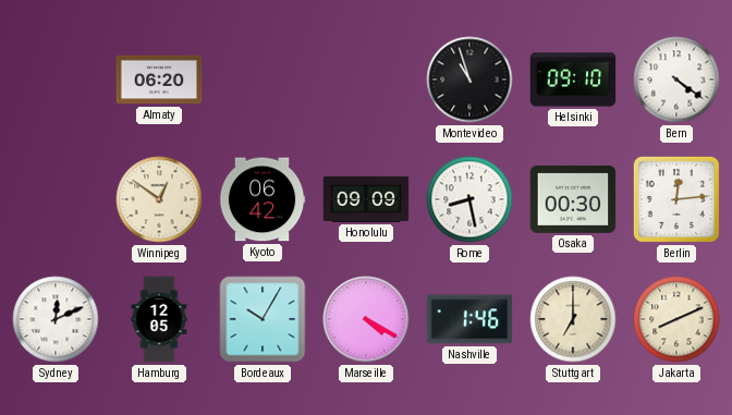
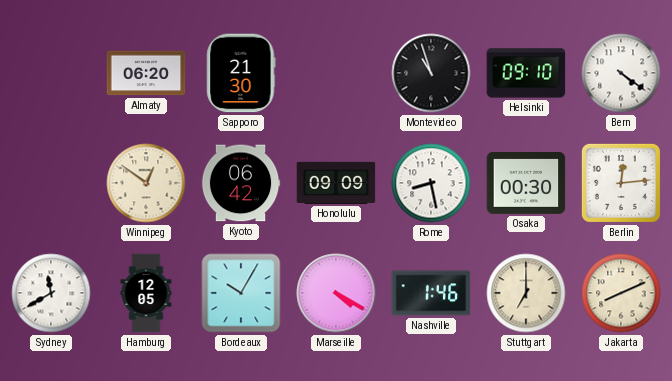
Sapporo: none -> 21:30 (241, 73)
Sydney: 12:11 -> 11:40 (51, 293)
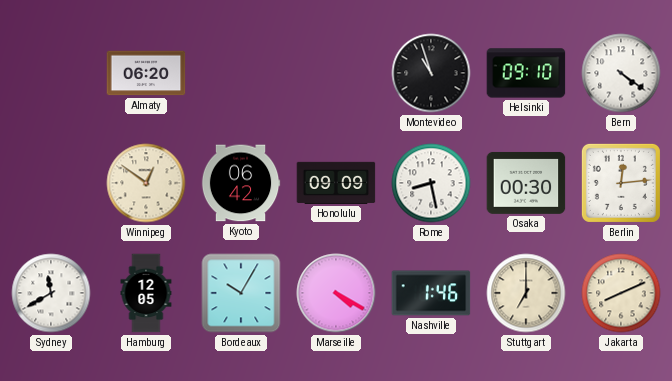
Sapporo: 21:30 -> none (241, 73)
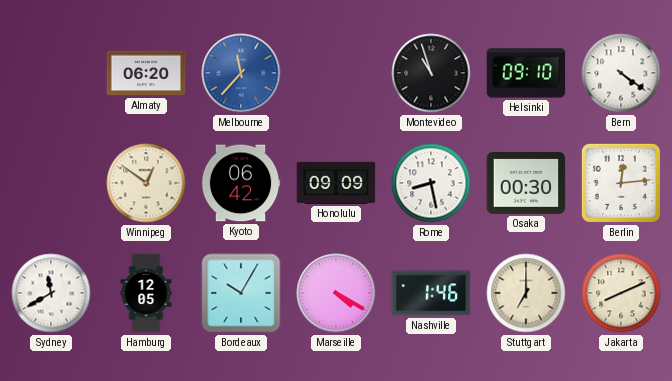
Melbourne: none -> 11:37 (241, 73)
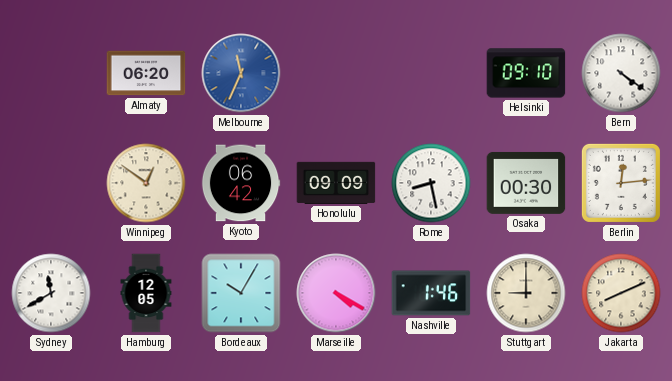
Melbourne: 11:37 -> 11:34 (241, 73)
Montevideo: 10:57 -> none (431, 73)
Stuttgart: 7:00 -> 9:00 (526, 293)
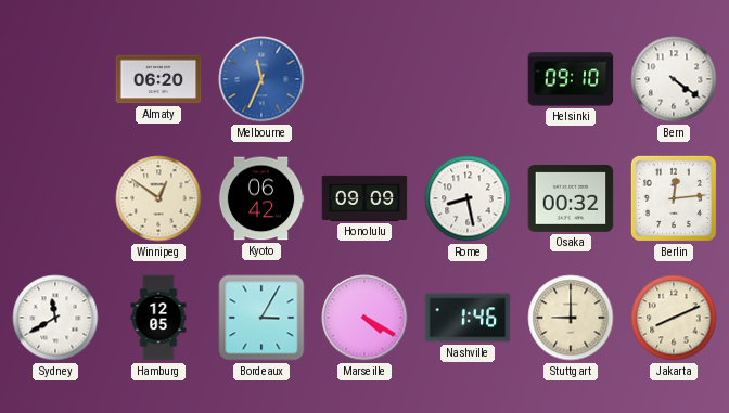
Osaka: 00:30 -> 00:32 (571, 198)
Bordeaux: 10:05 -> 3:05 (261, 318)
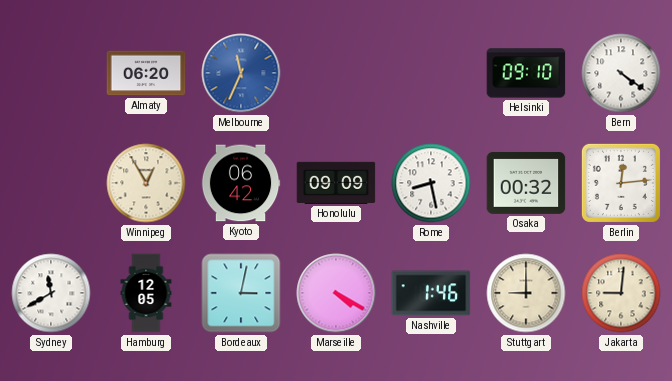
Winnipeg: 12:51 -> 12:55 (146, 183)
Bordeaux: 3:05 -> 3:02 (241, 293)
Jakarta: 8:11 -> 9:01 (621, 293)
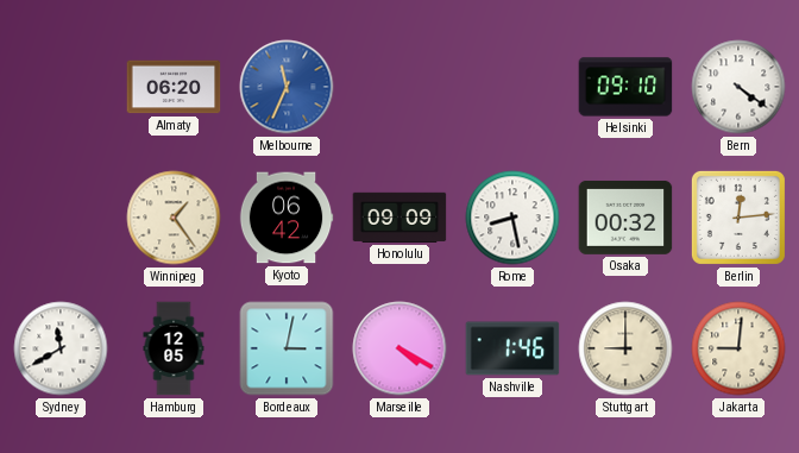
Winnipeg: 12:55 -> 1:24 (174, 218)
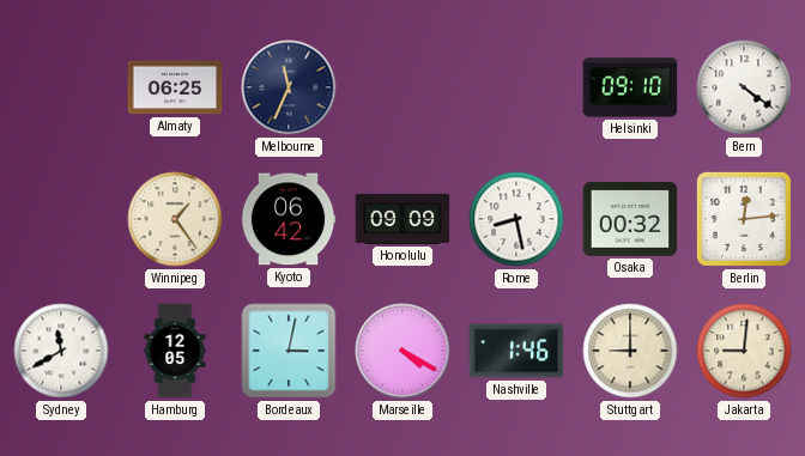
Almaty: 06:20 -> 06:25 (175, 87)
Melbourne dial: blue -> navy (289, 87)
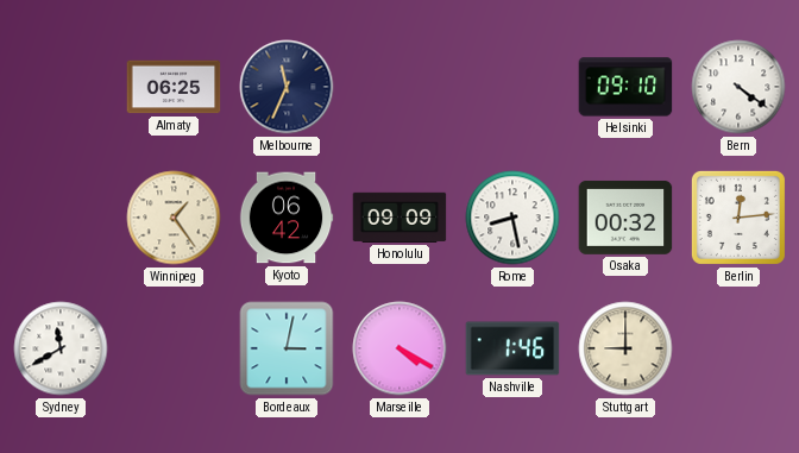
Hamburg: 12:05 -> none (175, 351)
Jakarta: 9:01 -> none (744, 351)
